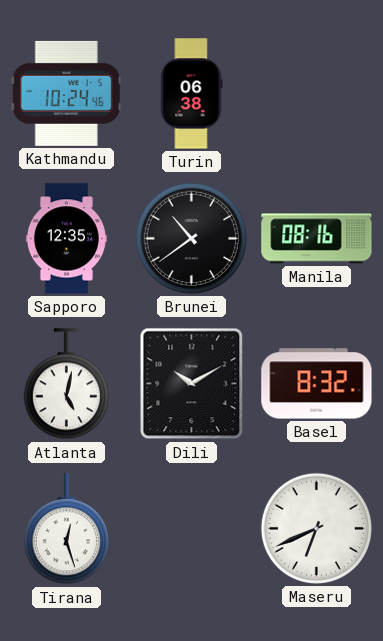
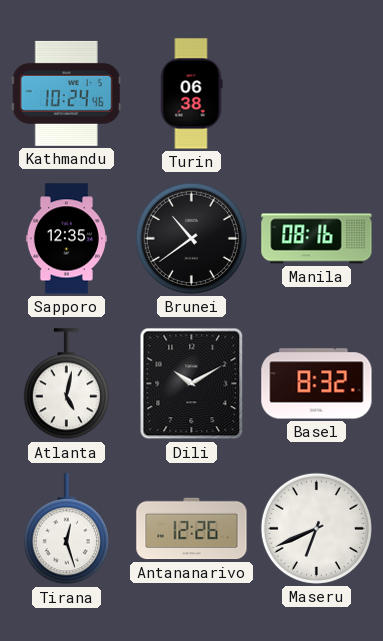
Antananarivo: none -> 12:26 (192, 529)
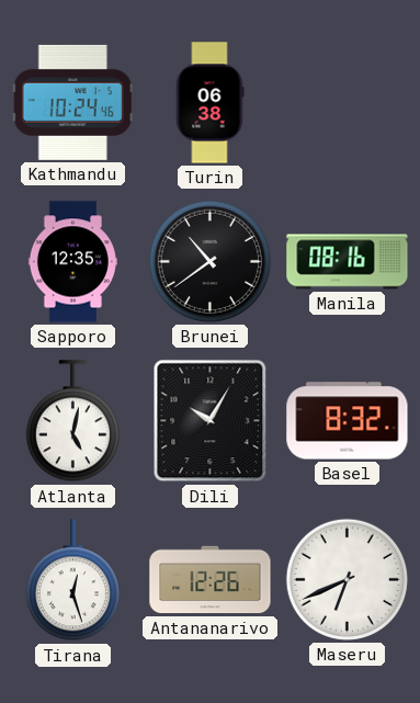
Dili: 10:10 -> 10:05 (211, 421)
